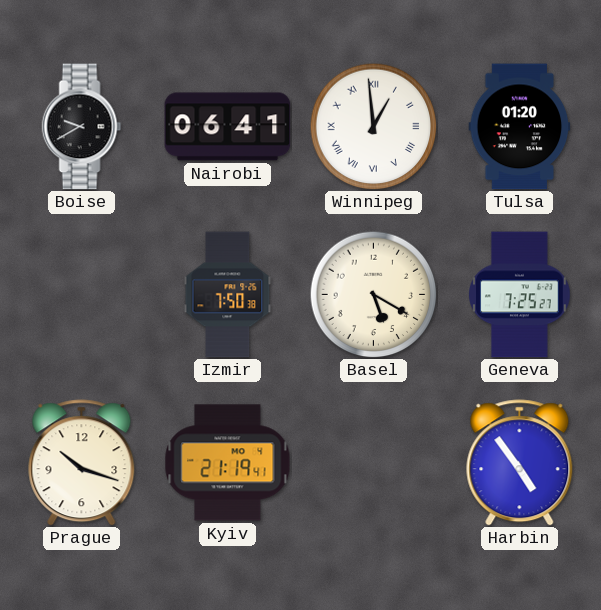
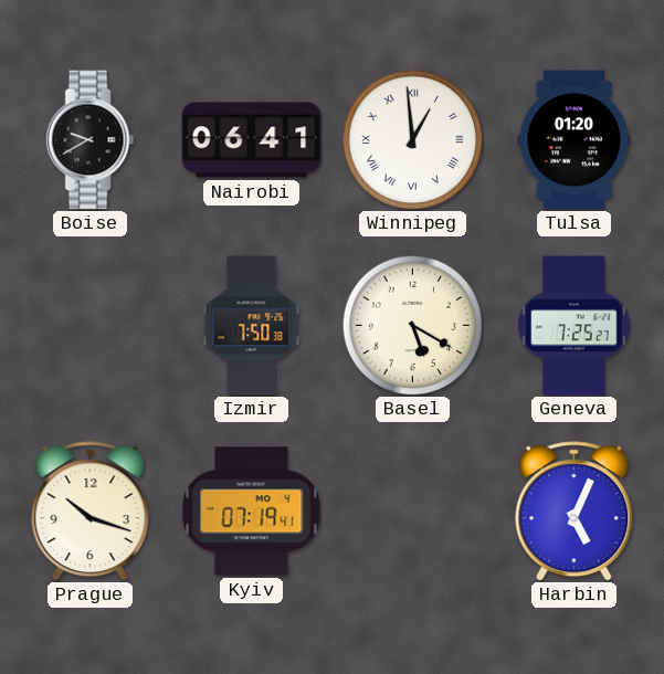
Kyiv: 21:19 -> 07:19 (252, 512)
Harbin: 4:54 -> 5:04 (575, 512)
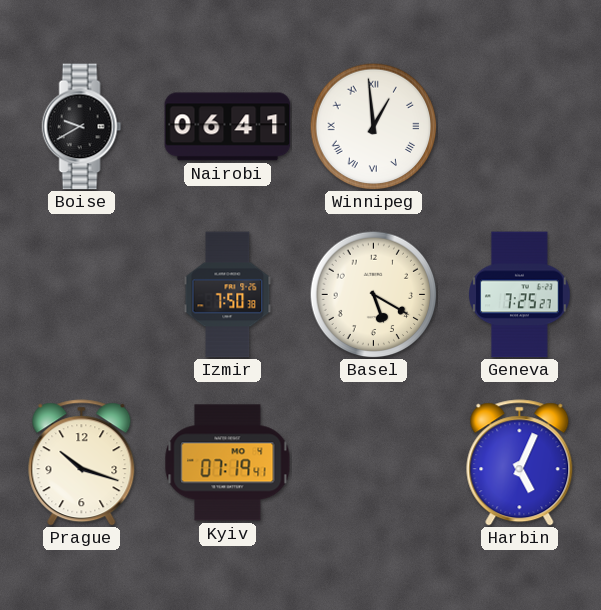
Tulsa: 01:20 -> none (575, 140)
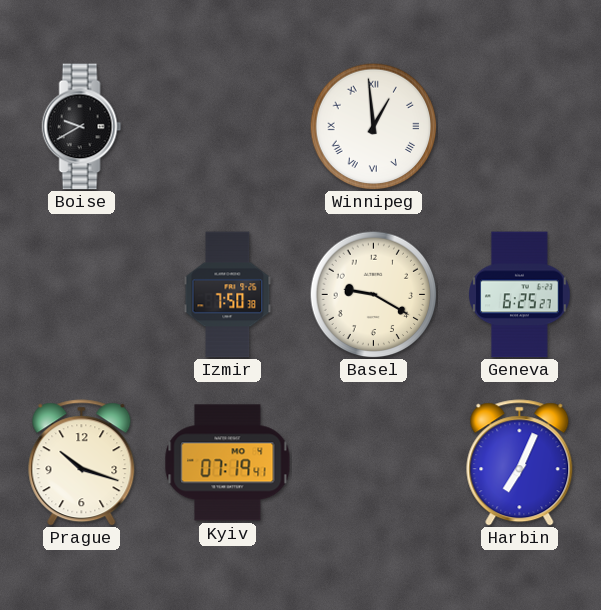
Nairobi: 06:41 -> none (228, 127)
Basel: 5:20 -> 9:20 (373, 294)
Geneva: 7:25 -> 6:25 (520, 295)
Harbin: 5:04 -> 7:04 (520, 463)
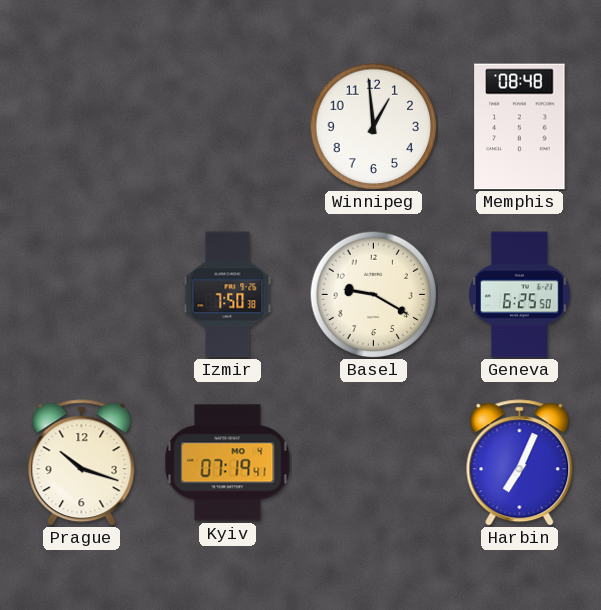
Boise: 9:40 -> none (82, 127)
Winnipeg numerals: Roman -> Arabic (373, 126)
Memphis: none -> 08:48 (520, 127)
Geneva: 6:25:27 -> 6:25:50 (520, 295)
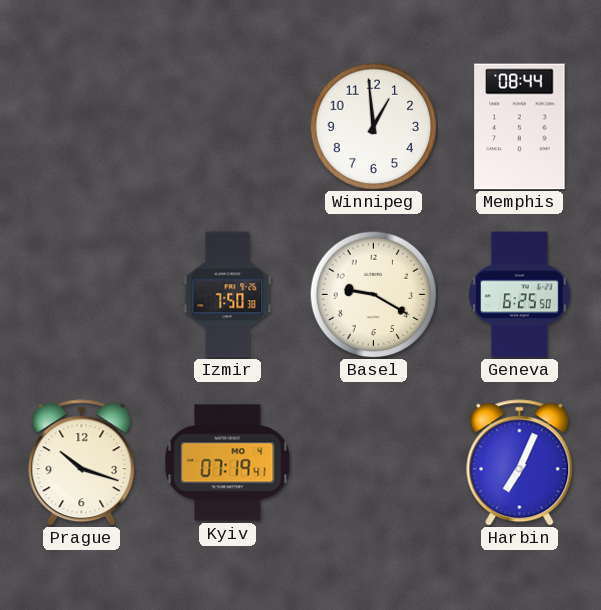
Memphis: 08:48 -> 08:44 (520, 127)
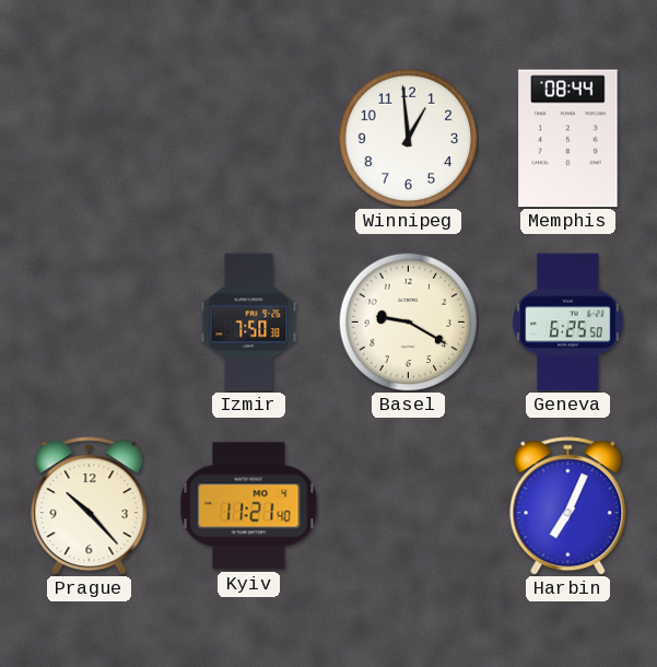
Prague: 10:18 -> 10:23 (90, 506)
Kyiv: 07:19 -> 11:21 (249, 506)
